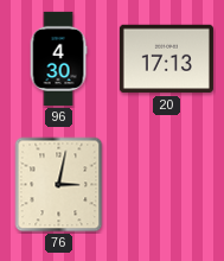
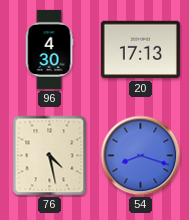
76: 3:02 -> 4:28 (50, 156)
54: none -> 8:18 (141, 156)
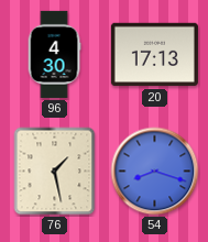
76: 4:28 -> 1:28 (55, 172)
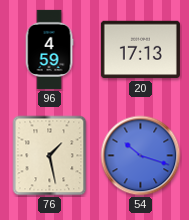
96: 4:30 -> 4:59 (49, 49)
54: 8:18 -> 10:18 (141, 156)
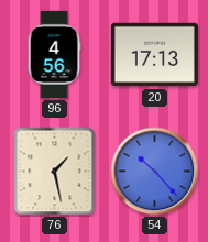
96: 4:59 -> 4:56 (54, 54)
54: 10:18 -> 10:23 (155, 172)
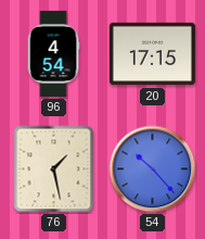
96: 4:56 -> 4:54 (53, 53)
20: 17:13 -> 17:15 (152, 54)
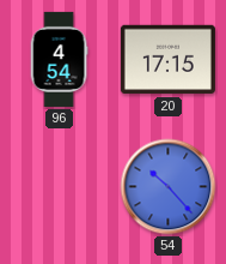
76: 1:28 -> none (54, 169)
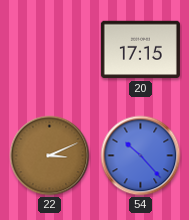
96: 4:54 -> none (59, 59)
22: none -> 3:11 (50, 156)
